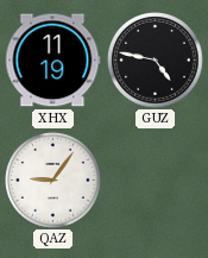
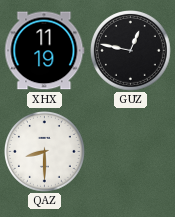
GUZ: 4:47 -> 12:47 (131, 51)
QAZ: 9:06 -> 8:30 (45, 152)
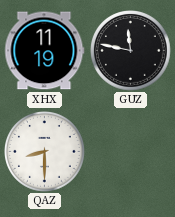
GUZ: 12:47 -> 11:47 (131, 51)
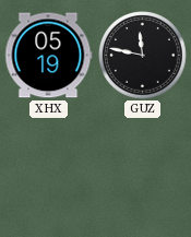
XHX: 11:19 -> 05:19 (49, 56)
QAZ: 8:30 -> none (45, 152)
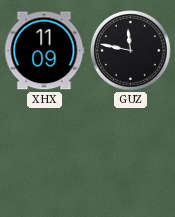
XHX: 05:19 -> 11:09 (45, 51)
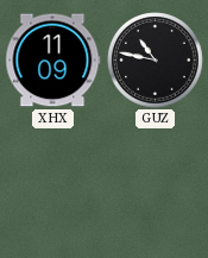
GUZ: 11:47 -> 10:47 (156, 61)
